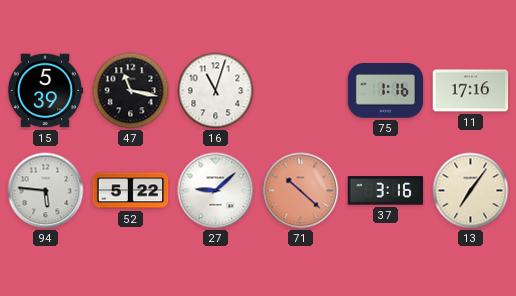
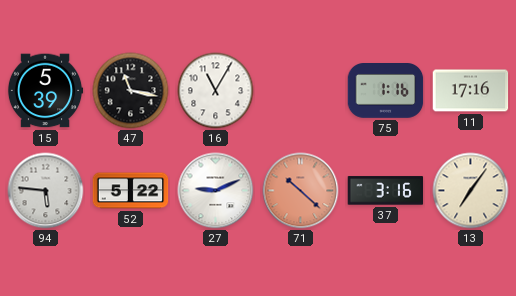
16: 11:03 -> 11:05 (216, 91)
27: 9:08 -> 9:11 (216, 191)
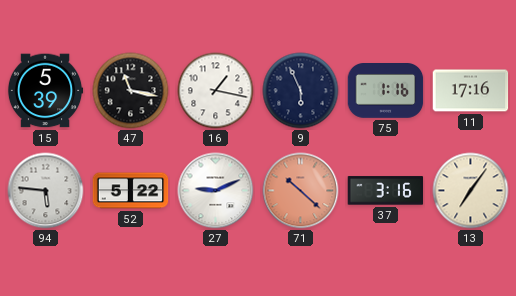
16: 11:05 -> 1:17 (216, 91)
9: none -> 5:56 (301, 91)
